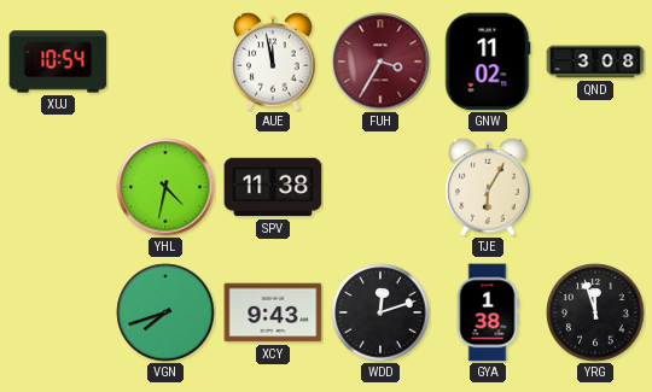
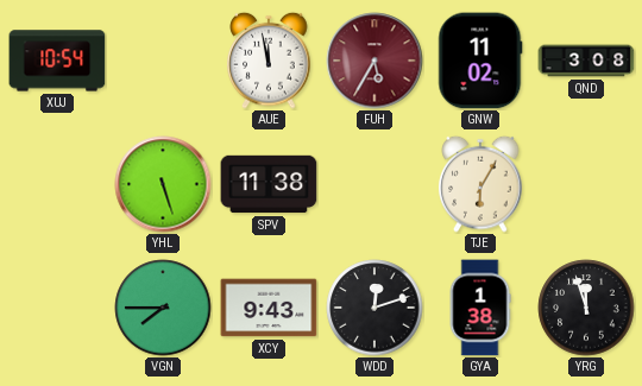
FUH: 3:35 -> 5:35 (374, 61)
YHL: 4:32 -> 5:27 (163, 184)
VGN: 7:42 -> 7:45 (163, 308)
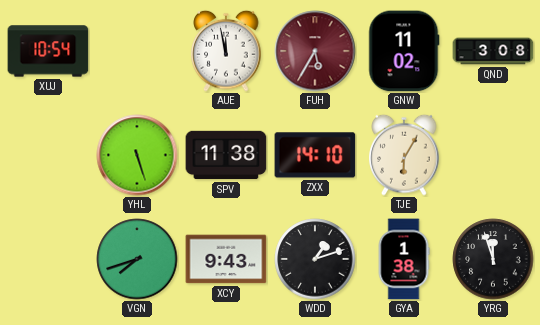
ZXX: none -> 14:10 (315, 155)
VGN: 7:45 -> 7:42 (137, 259)
WDD: 12:12 -> 1:12 (315, 259)
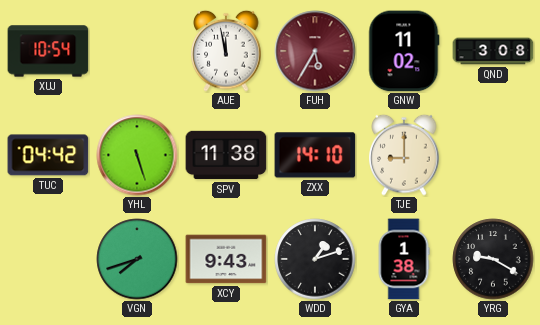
TUC: none -> 04:42 (48, 155)
TJE: 6:05 -> 9:00 (404, 155)
YRG: 11:57 -> 9:20 (493, 259)
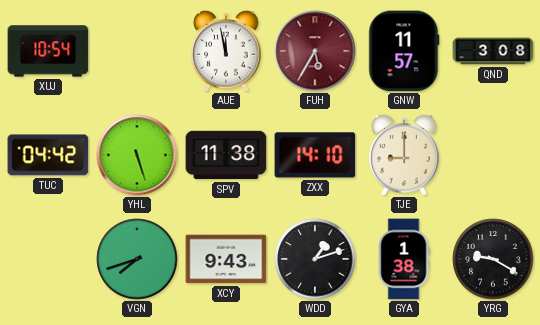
GNW: 11:02 -> 11:57 (404, 51)
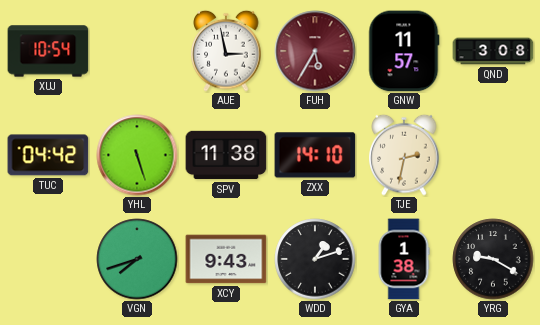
AUE: 11:58 -> 2:58 (226, 51)
TJE: 9:00 -> 2:32 (404, 155)
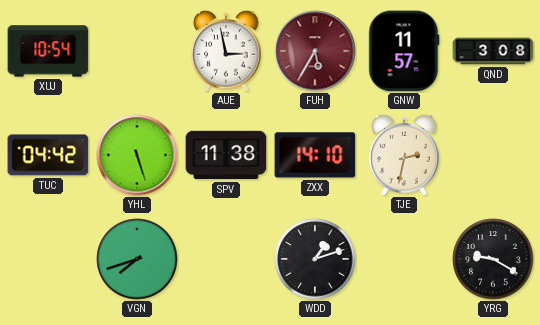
XCY: 9:43 -> none (226, 259)
GYA: 1:38 -> none (404, 259)
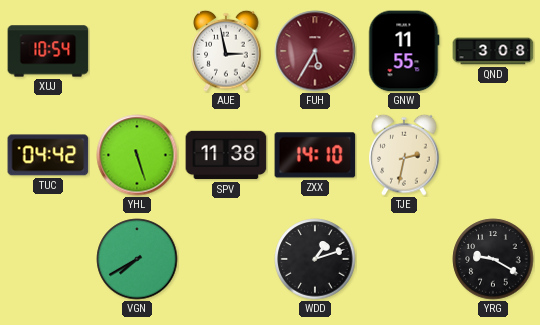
GNW: 11:57 -> 11:55 (404, 51)
VGN: 7:42 -> 7:40 (137, 259)
